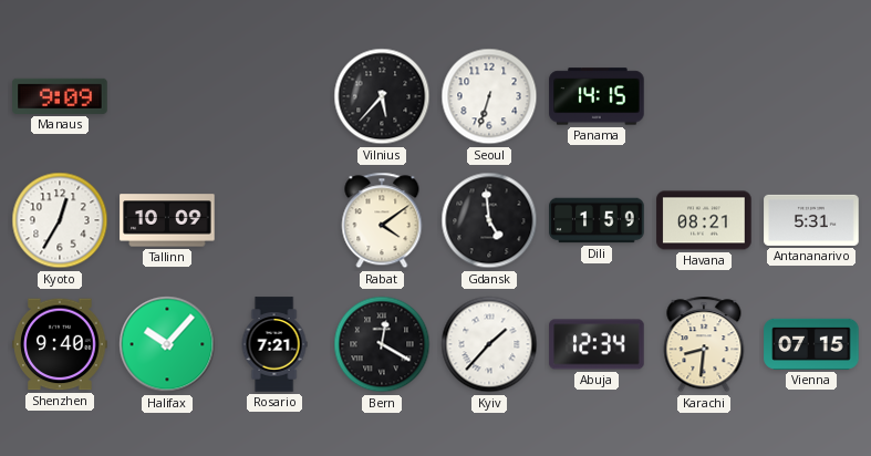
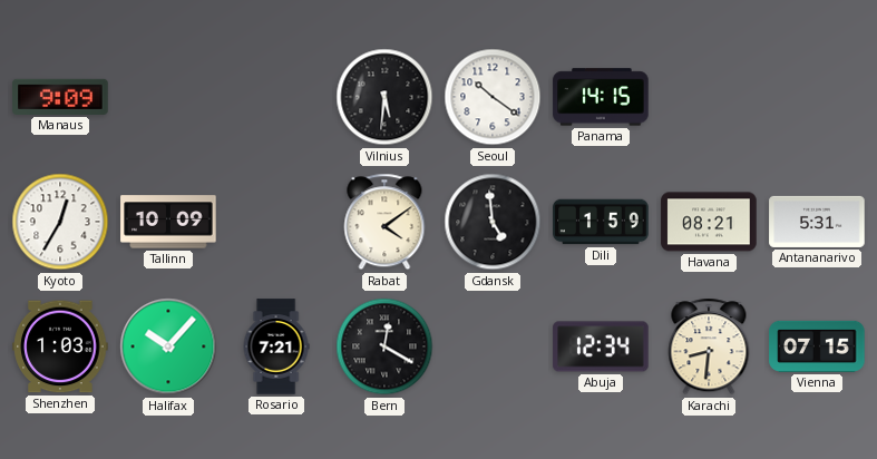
Vilnius: 5:37 -> 5:31 (384, 97)
Seoul: 6:33 -> 10:21 (493, 97)
Shenzhen: 9:40 -> 1:03 (60, 346)
Kyiv: 1:37 -> none (489, 344)
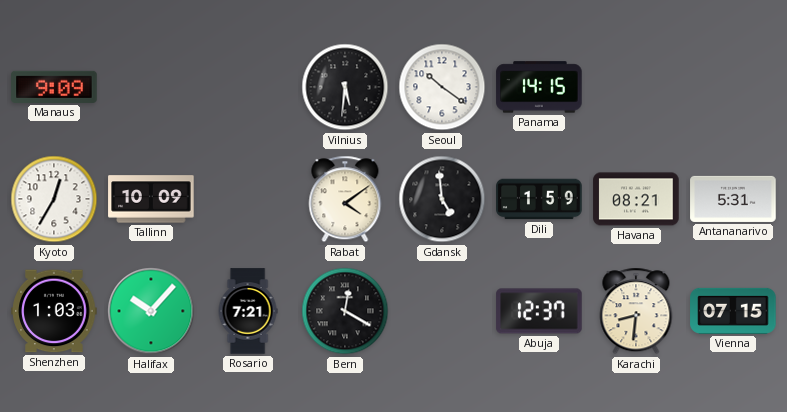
Abuja: 12:34 -> 12:37 (539, 311)
